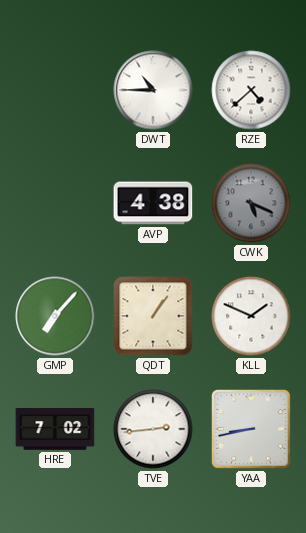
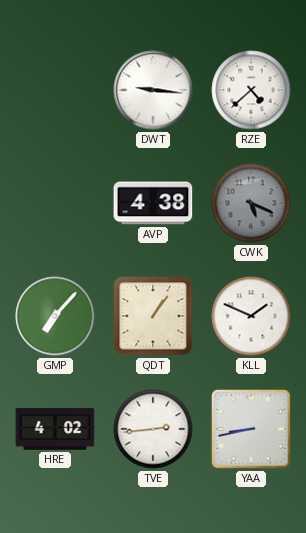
DWT: 10:45 -> 9:16 (153, 90)
HRE: 7:02 -> 4:02 (55, 429)
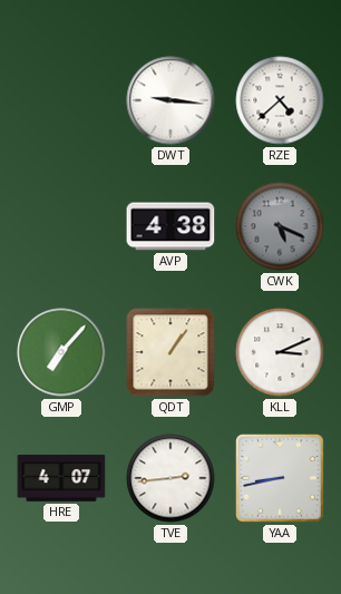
KLL: 1:49 -> 3:11 (280, 352)
HRE: 4:02 -> 4:07 (61, 478)
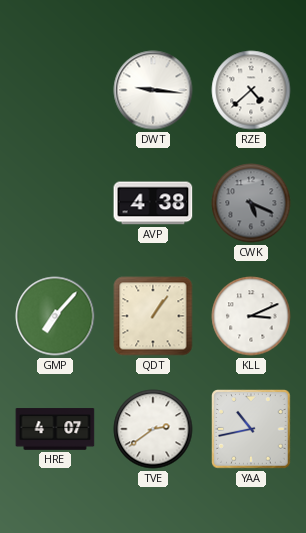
TVE: 2:44 -> 2:39 (153, 429)
YAA: 8:43 -> 10:43 (251, 429)
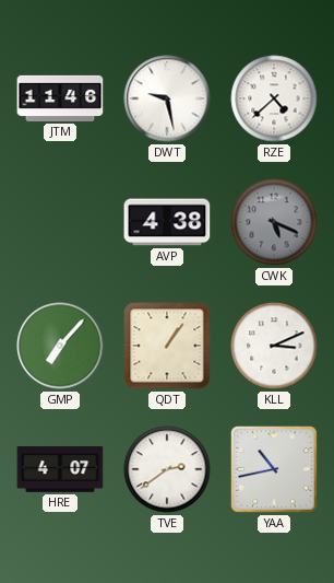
JTM: none -> 11:46 (60, 98)
DWT: 9:16 -> 9:28 (167, 98)
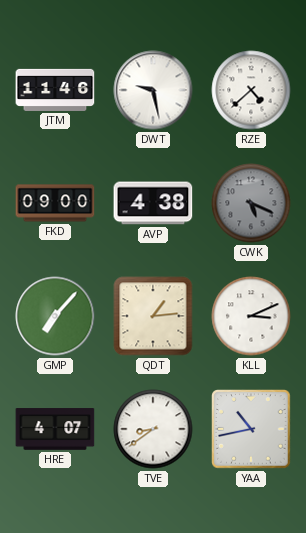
FKD: none -> 09:00 (55, 203)
QDT: 1:06 -> 1:14 (153, 316)
TVE: 2:39 -> 8:39 (153, 429)
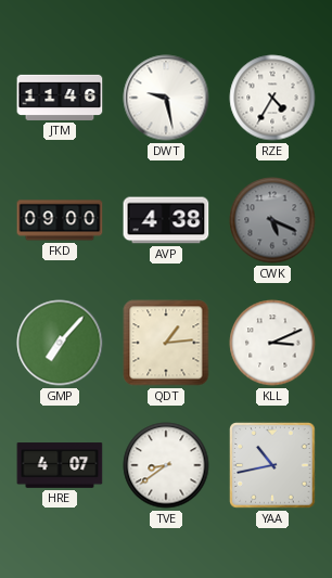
RZE: 4:38 -> 4:35 (272, 98)
